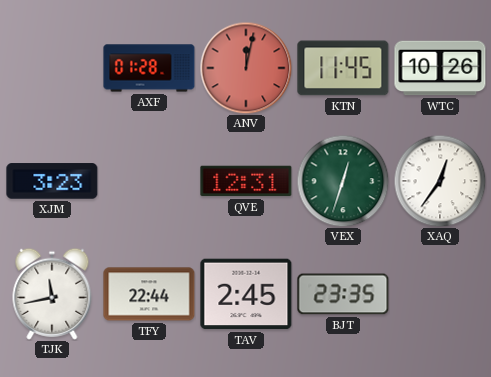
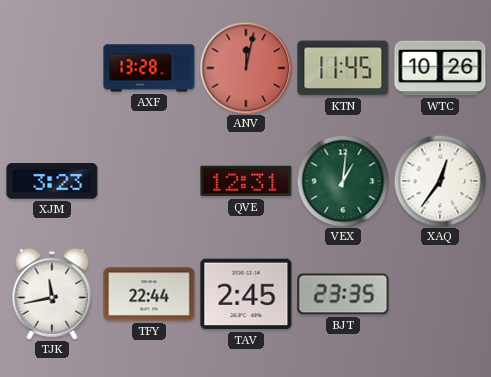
AXF: 01:28 -> 13:28 (149, 68)
VEX: 12:33 -> 1:01 (343, 181)
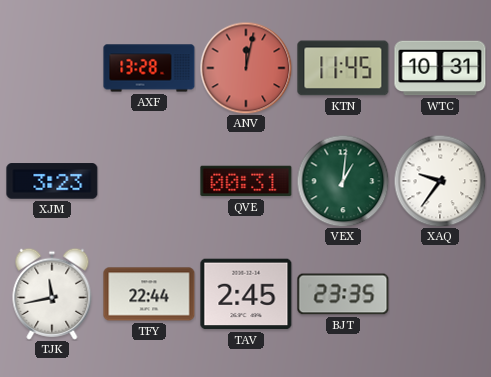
WTC: 10:26 -> 10:31 (440, 68)
QVE: 12:31 -> 00:31 (246, 181)
XAQ: 12:36 -> 9:36 (440, 181)
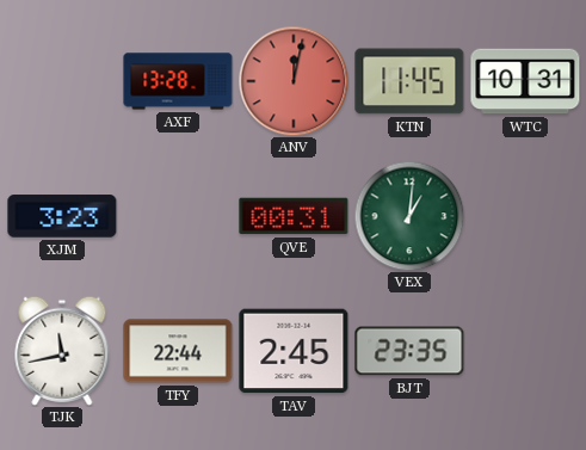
XAQ: 9:36 -> none (440, 181)
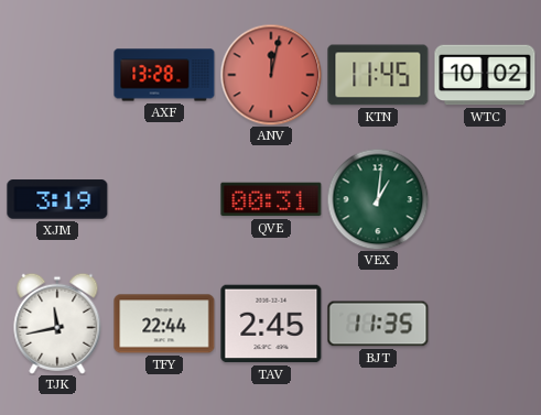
WTC: 10:31 -> 10:02 (485, 75)
XJM: 3:23 -> 3:19 (57, 199)
BJT: 23:35 -> 11:35 (378, 324)
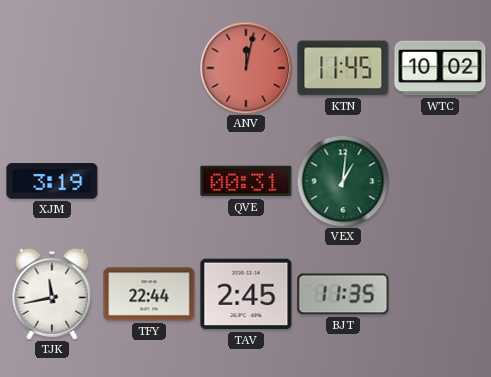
AXF: 13:28 -> none (164, 75)
